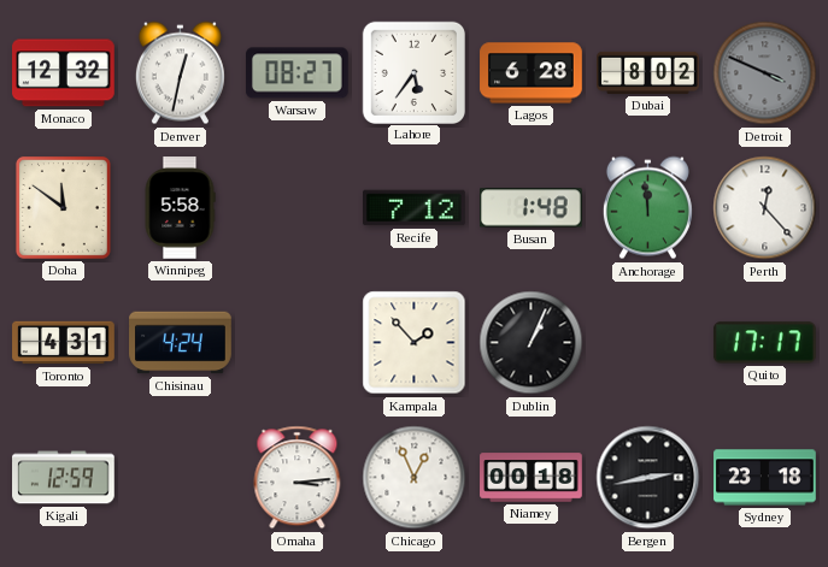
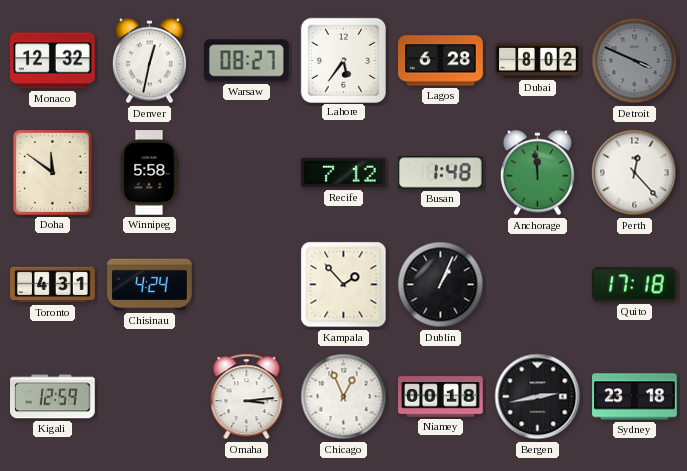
Quito: 17:17 -> 17:18 (634, 285)
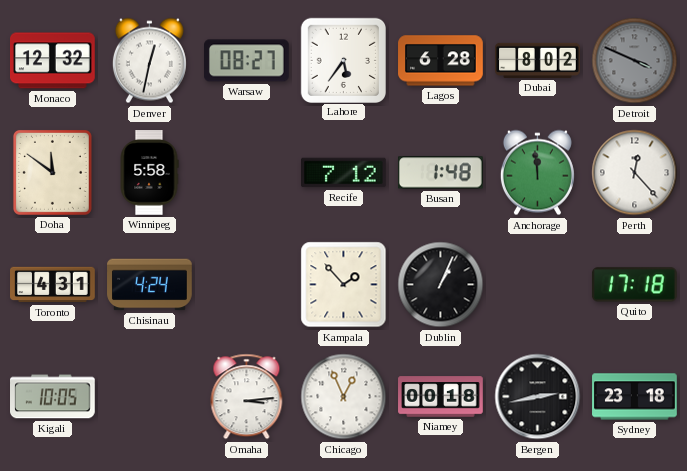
Kigali: 12:59 -> 10:05 (53, 397)
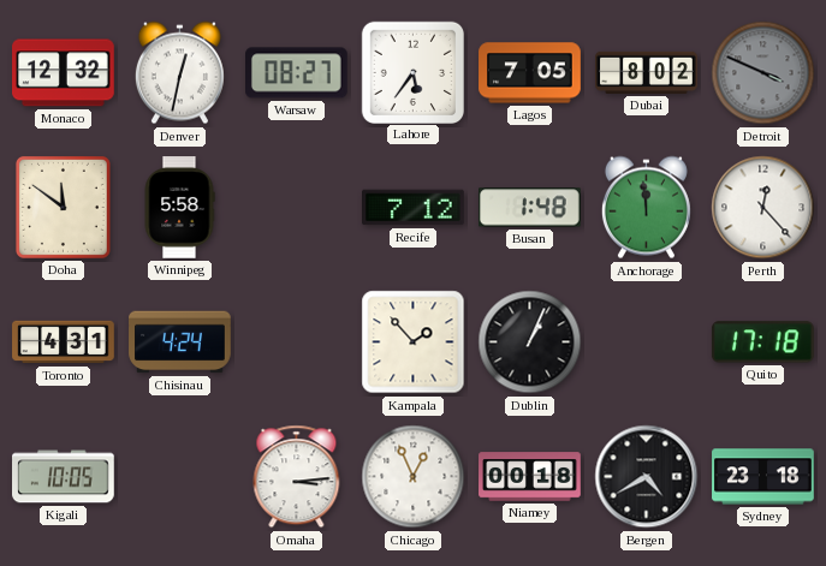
Lagos: 6:28 -> 7:05 (530, 73)
Bergen: 2:43 -> 4:40 (647, 477)
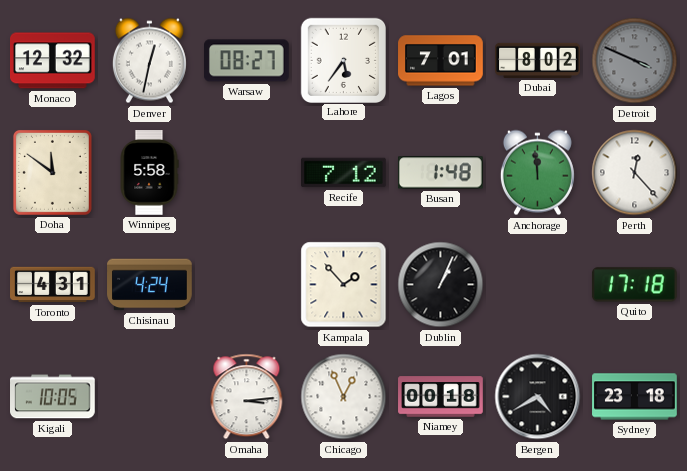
Lagos: 7:05 -> 7:01 (441, 61)
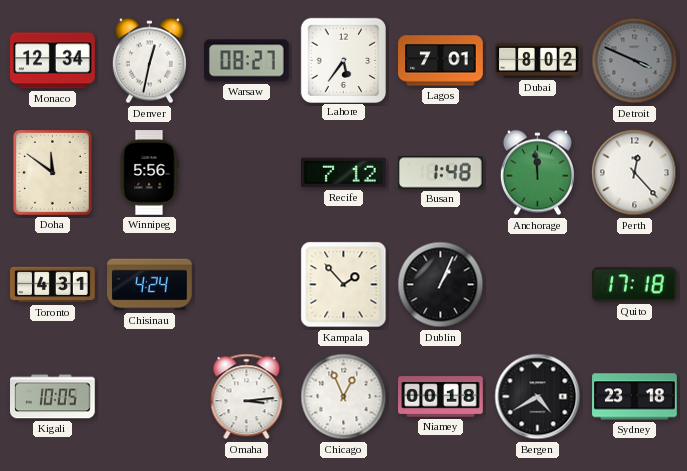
Monaco: 12:32 -> 12:34 (53, 61)
Winnipeg: 5:58 -> 5:56 (149, 173)
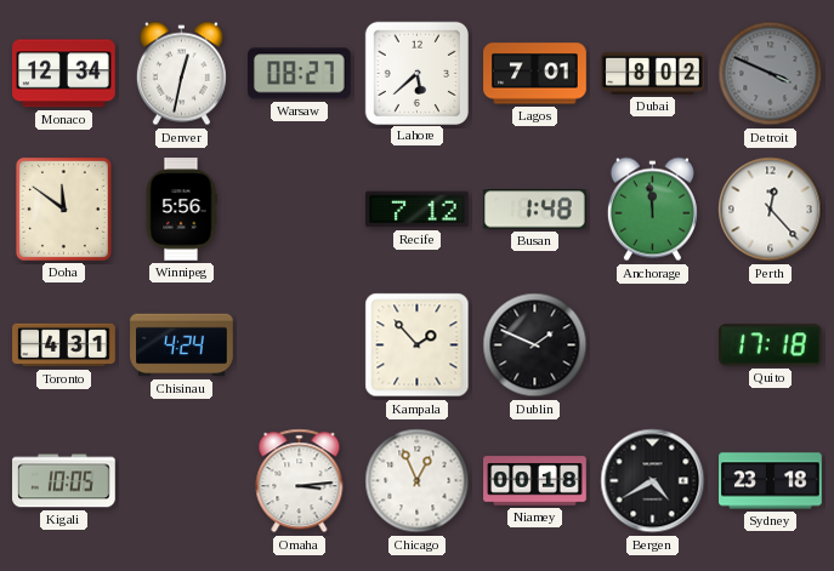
Lahore: 5:36 -> 5:38 (416, 73)
Dublin: 1:04 -> 1:49 (535, 346)
